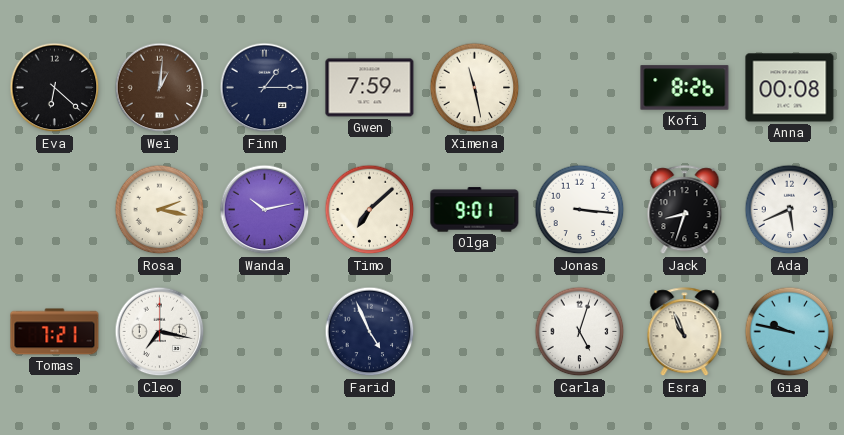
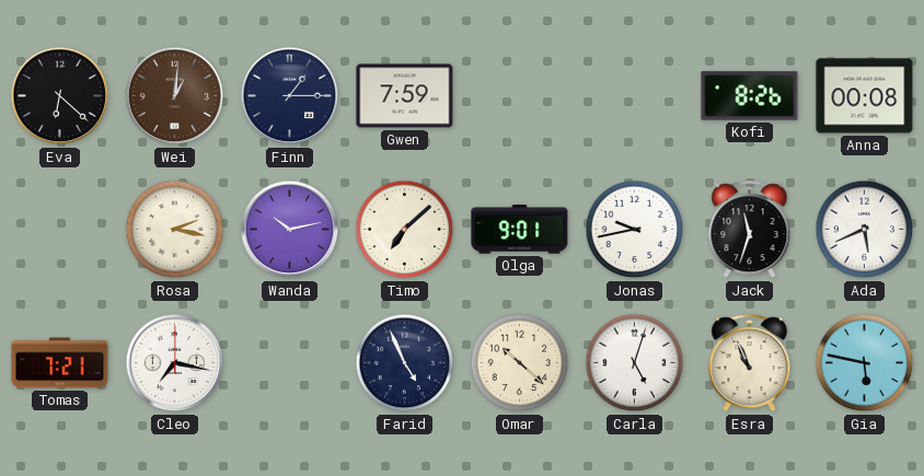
Ximena: 11:28 -> none (475, 88)
Jonas: 3:16 -> 9:43 (635, 230)
Jack: 8:33 -> 11:33 (750, 230)
Omar: none -> 10:22 (520, 363)
Gia: 9:47 -> 5:47 (865, 363)
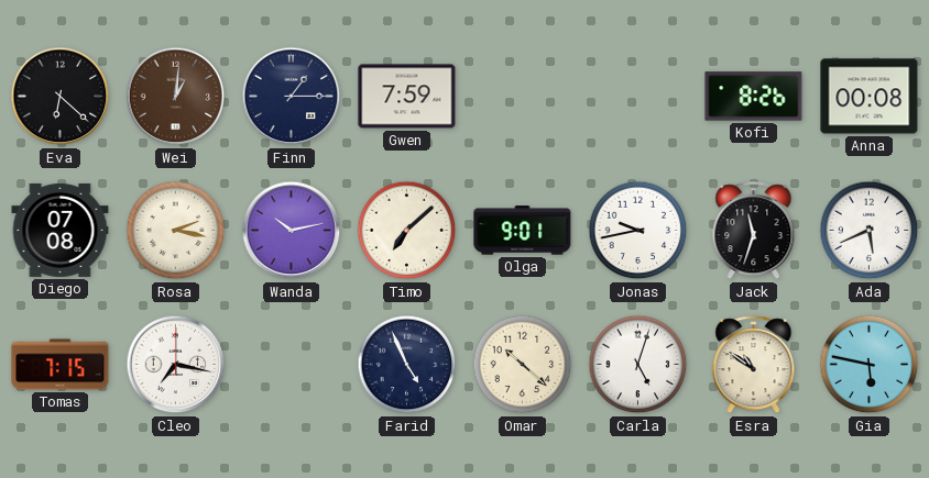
Diego: none -> 07:08 (61, 230)
Tomas: 7:21 -> 7:15 (61, 365)
Esra: 10:56 -> 10:51 (754, 365)
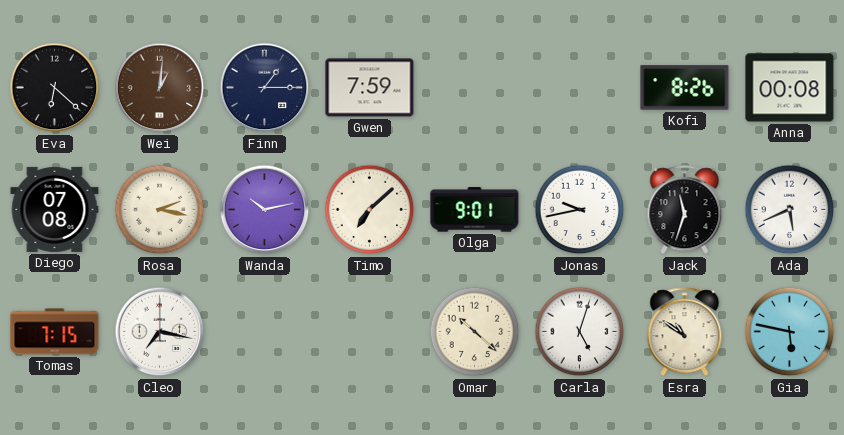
Farid: 4:56 -> none (407, 365)
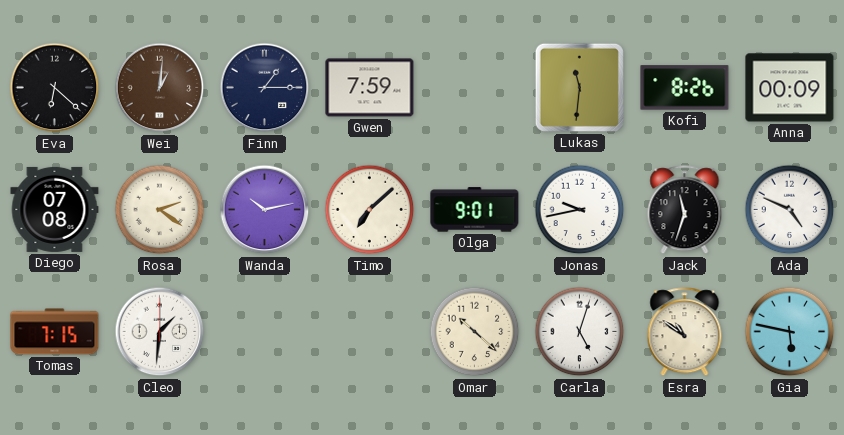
Lukas: none -> 11:31 (579, 87)
Anna: 00:08 -> 00:09 (790, 88)
Rosa: 2:17 -> 2:21 (160, 210)
Ada: 5:41 -> 4:49 (790, 210)
Cleo: 7:17 -> 1:31 (160, 332)
